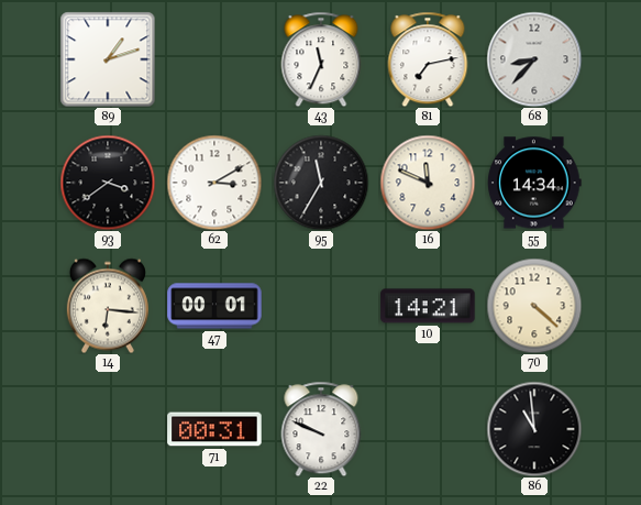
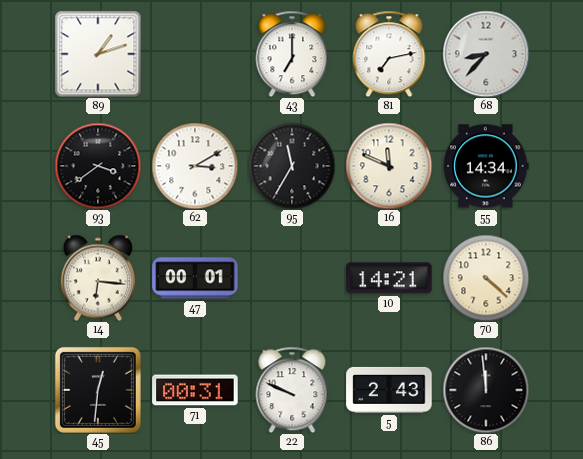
43: 11:34 -> 7:00 (292, 54)
45: none -> 12:31 (98, 390)
5: none -> 2:43 (389, 390)
86: 10:59 -> 11:59 (486, 390)
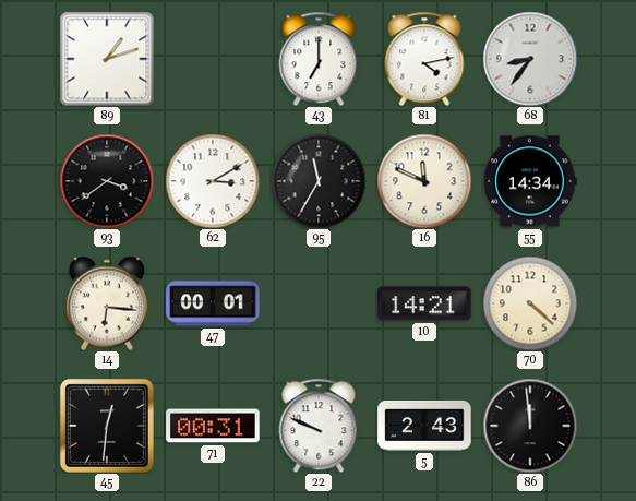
81: 7:13 -> 4:13 (424, 59)
68: 8:37 -> 8:36 (530, 59)
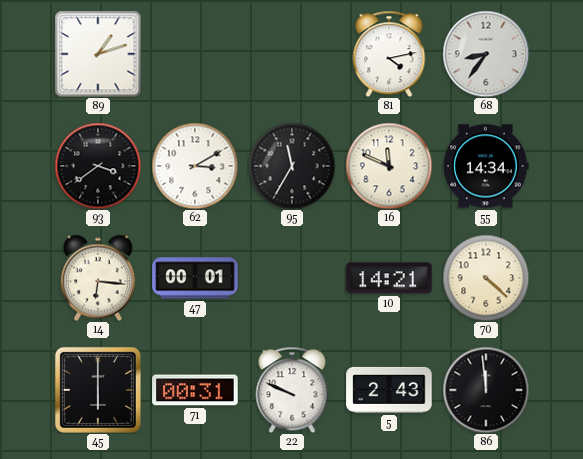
43: 7:00 -> none (319, 59)
45: 12:31 -> 6:00 (98, 390)
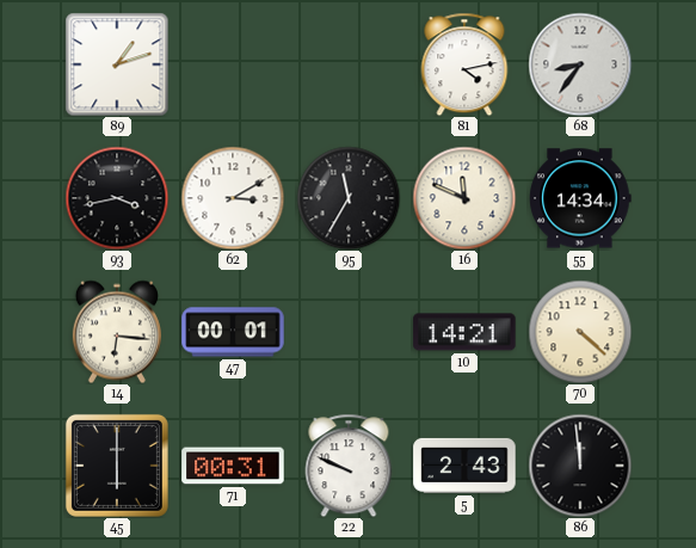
93: 3:39 -> 3:43 (117, 198)
